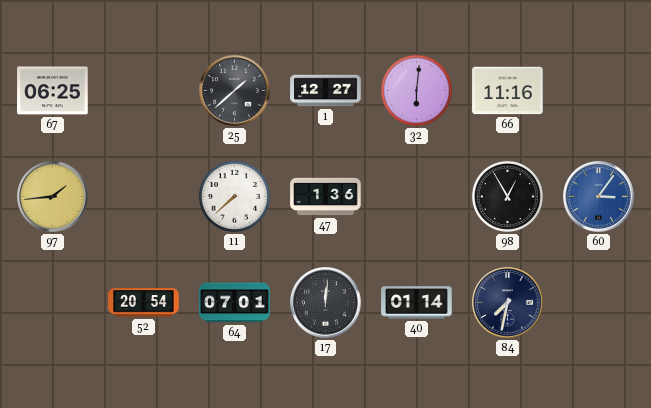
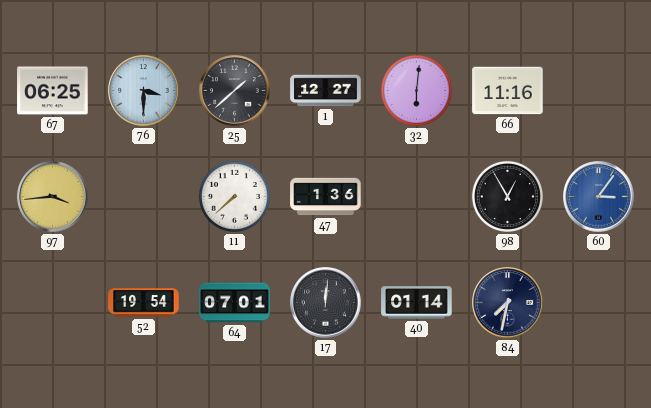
76: none -> 3:30 (144, 91)
97: 1:44 -> 3:44 (53, 197)
52: 20:54 -> 19:54 (144, 303)
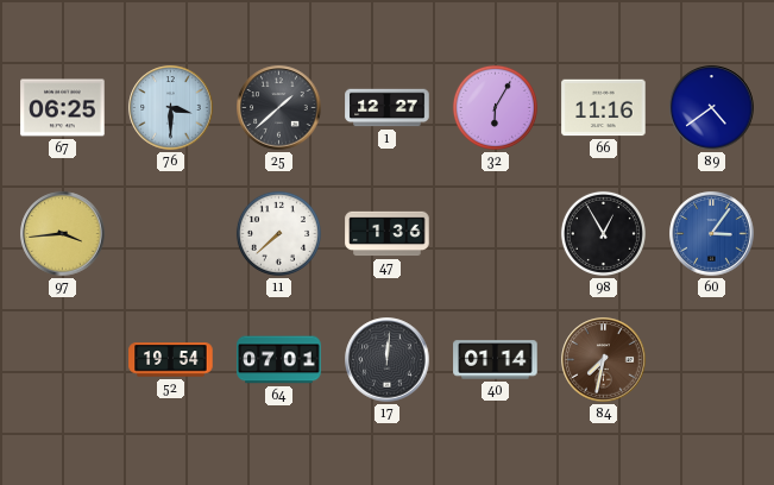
32: 6:01 -> 6:05 (495, 107)
89: none -> 4:39 (712, 108)
84 dial: navy -> brown (604, 360)
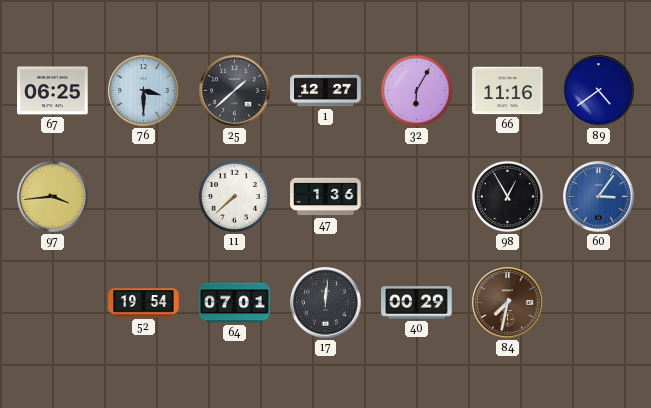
40: 01:14 -> 00:29 (417, 303)
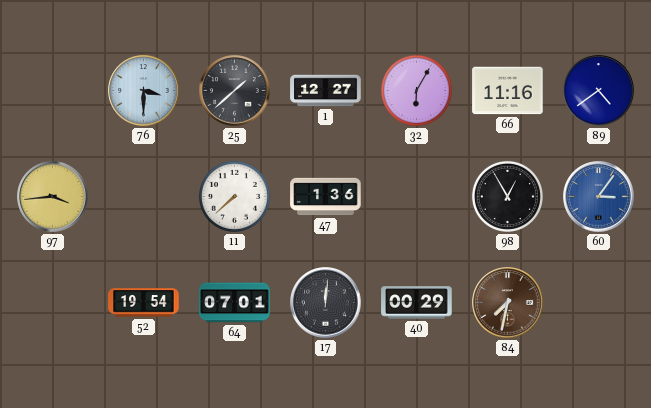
67: 06:25 -> none (53, 91)
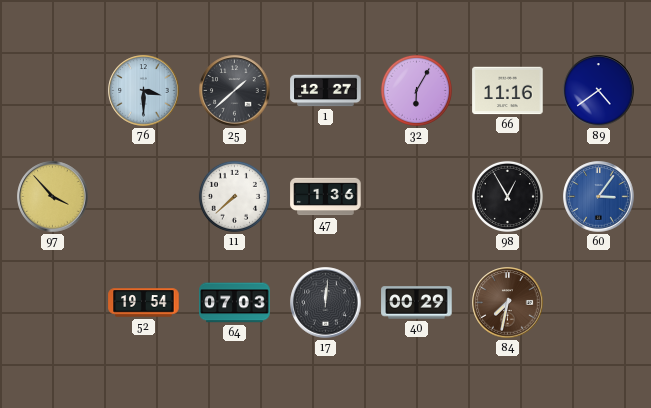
97: 3:44 -> 3:53 (53, 197)
64: 07:01 -> 07:03 (235, 303)
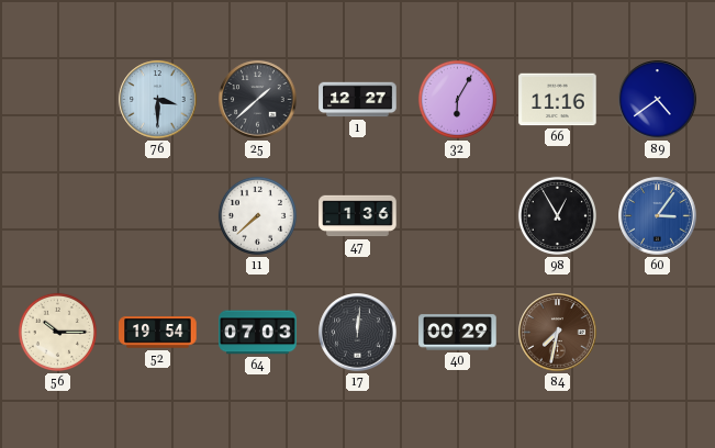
97: 3:53 -> none (53, 197)
56: none -> 10:15 (57, 332)
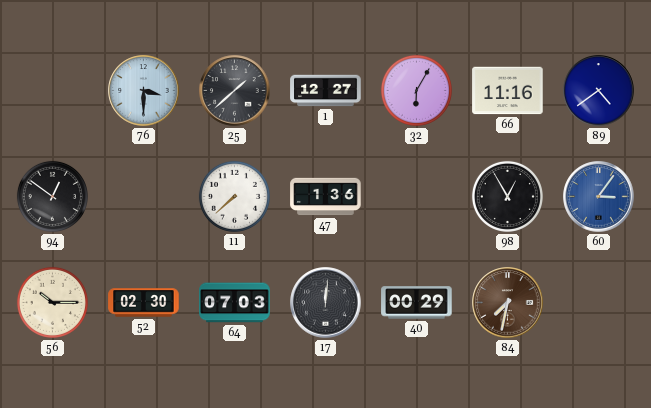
94: none -> 12:51 (52, 196)
52: 19:54 -> 02:30 (144, 303)
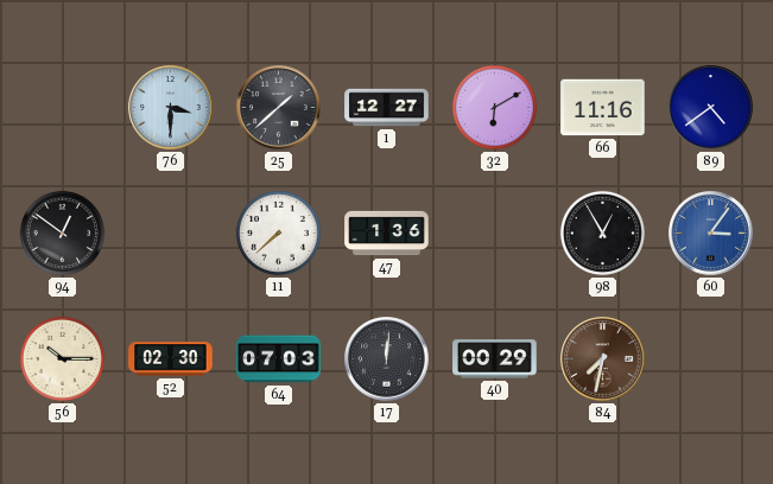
32: 6:05 -> 6:10 (494, 107)
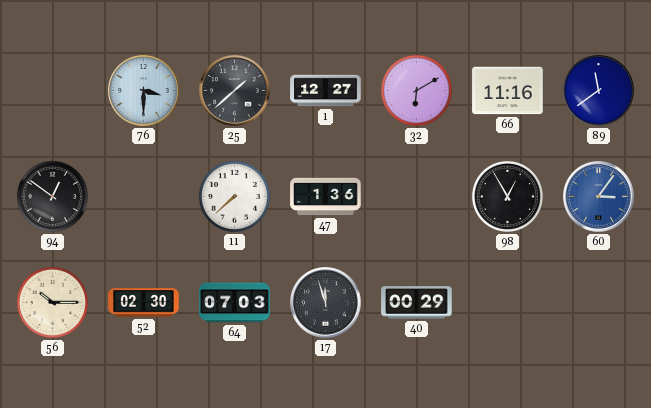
89: 4:39 -> 11:39 (599, 91)
17: 12:01 -> 11:57 (326, 303)
84: 7:32 -> none (603, 359)
